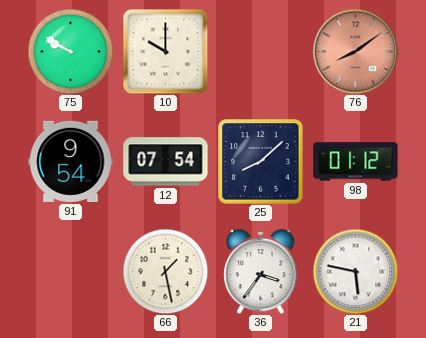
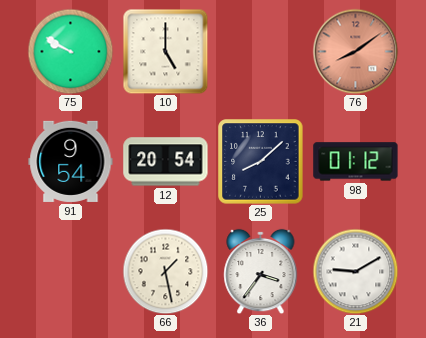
10: 10:00 -> 5:00 (165, 51)
12: 07:54 -> 20:54 (166, 162)
21: 5:47 -> 9:10 (355, 271)
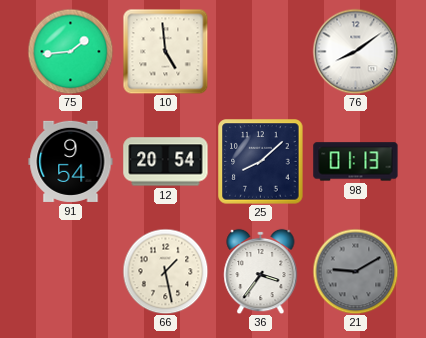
75: 9:50 -> 1:44 (70, 51)
10: 5:00 -> 4:59 (165, 51)
76 dial: salmon -> white (355, 51)
98: 01:12 -> 01:13 (356, 162)
21 dial: white -> grey (355, 271)
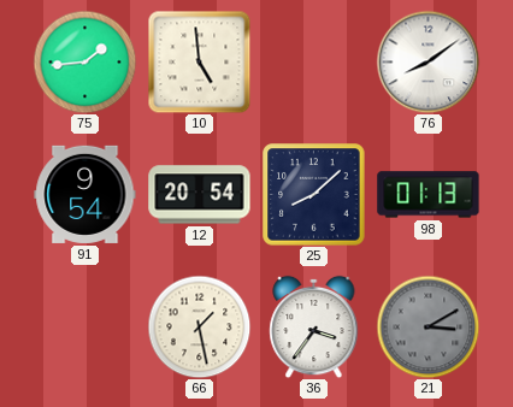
21: 9:10 -> 3:10 (427, 326)
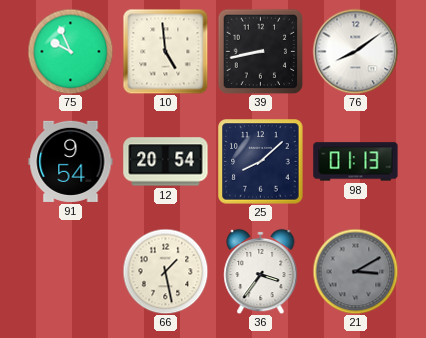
75: 1:44 -> 9:56 (70, 51)
39: none -> 8:43 (260, 51)
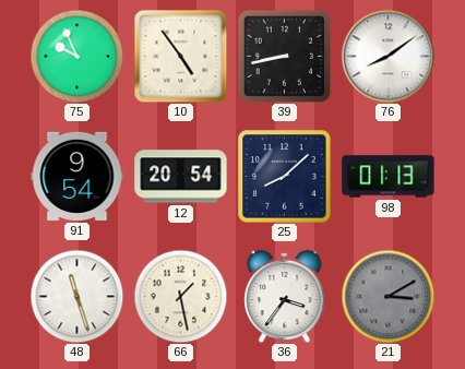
10: 4:59 -> 4:54 (180, 56)
48: none -> 11:27 (76, 296)
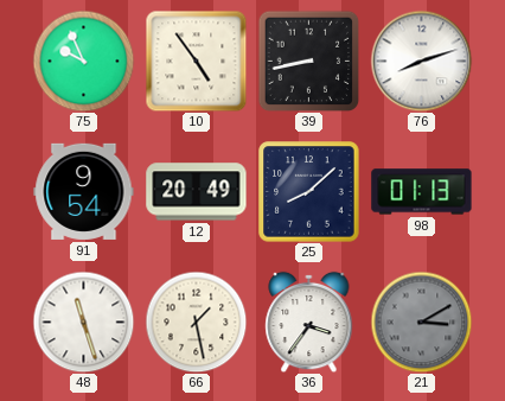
76: 8:09 -> 8:12 (421, 61)
12: 20:54 -> 20:49 (197, 192)
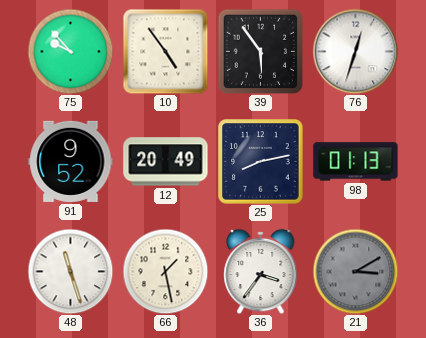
75: 9:56 -> 9:53 (70, 51)
39: 8:43 -> 5:54 (260, 51)
76: 8:12 -> 12:33 (355, 51)
91: 9:54 -> 9:52 (71, 161)
25: 8:08 -> 8:13 (261, 162)
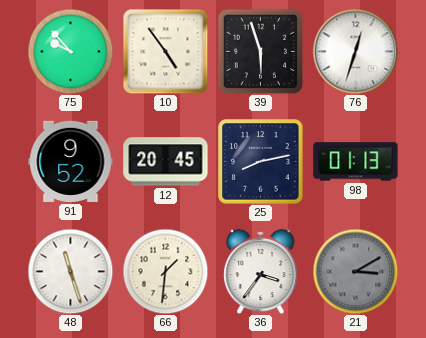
39: 5:54 -> 5:57 (260, 51)
12: 20:49 -> 20:45 (166, 162)
66: 1:28 -> 1:31 (165, 271)
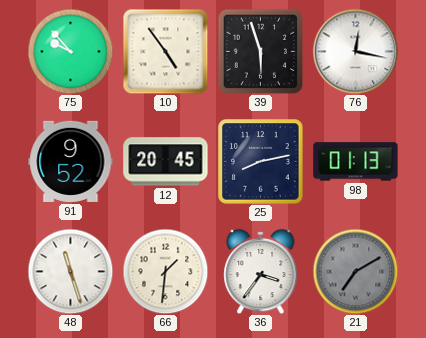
76: 12:33 -> 12:17 (355, 51)
21: 3:10 -> 7:10 (355, 271)
